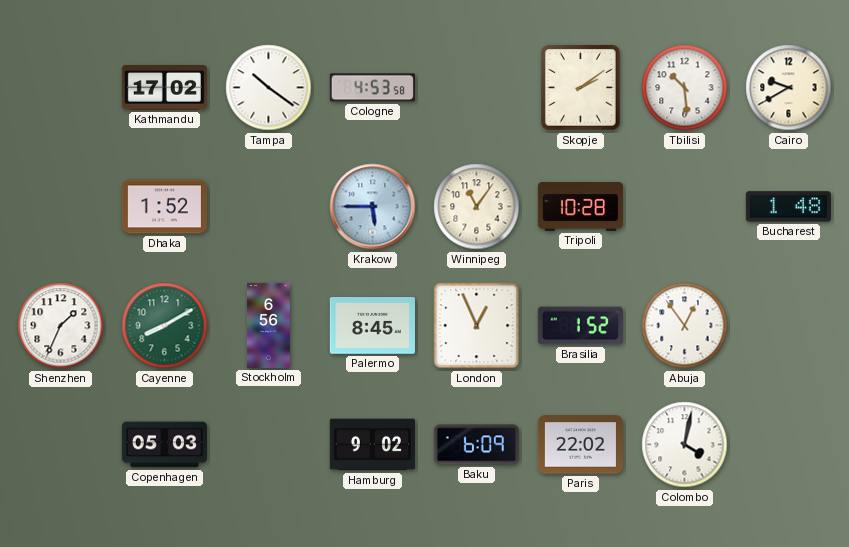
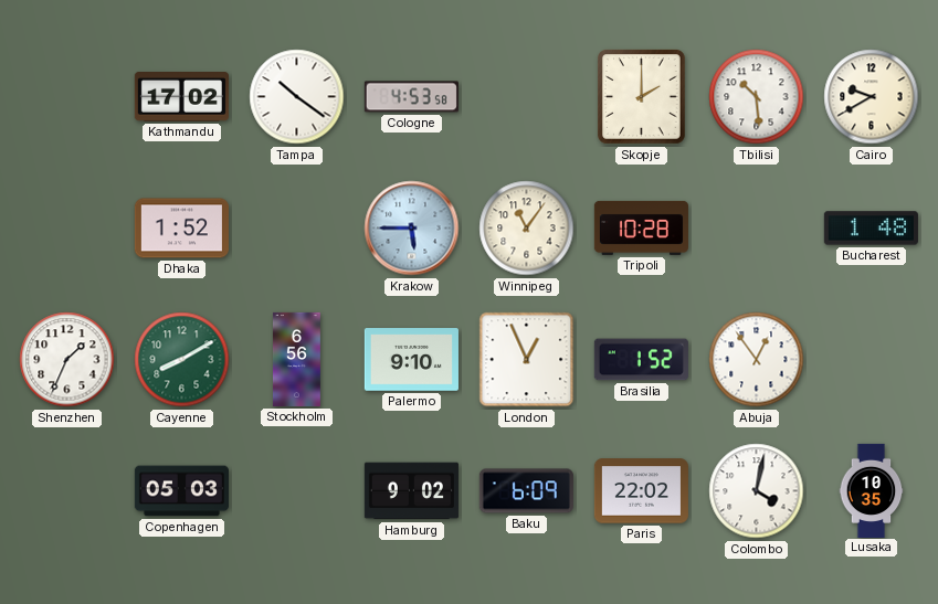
Skopje: 2:09 -> 2:00 (642, 97)
Palermo: 8:45 -> 9:10 (411, 360)
Lusaka: none -> 10:35 (872, 490)
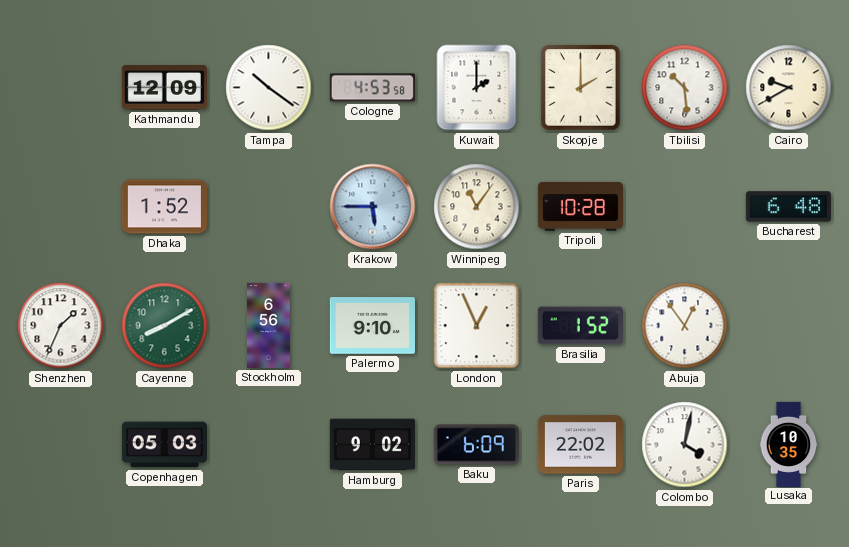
Kathmandu: 17:02 -> 12:09 (164, 88)
Kuwait: none -> 2:00 (477, 88)
Bucharest: 1:48 -> 6:48 (788, 207)
